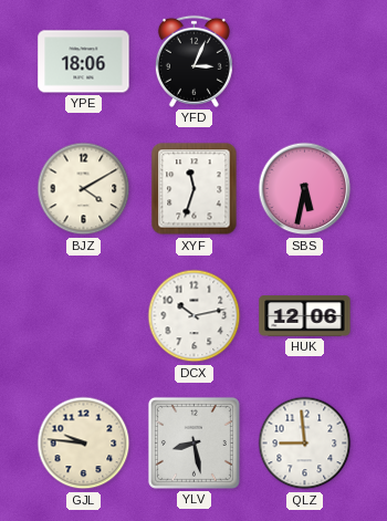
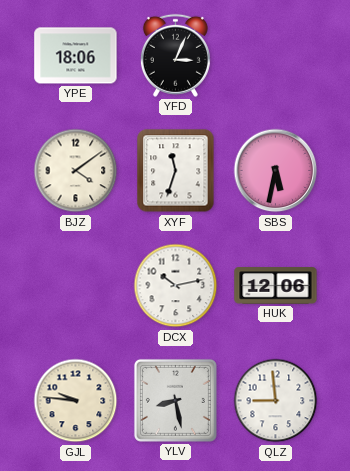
BJZ: 4:10 -> 4:09 (76, 171)
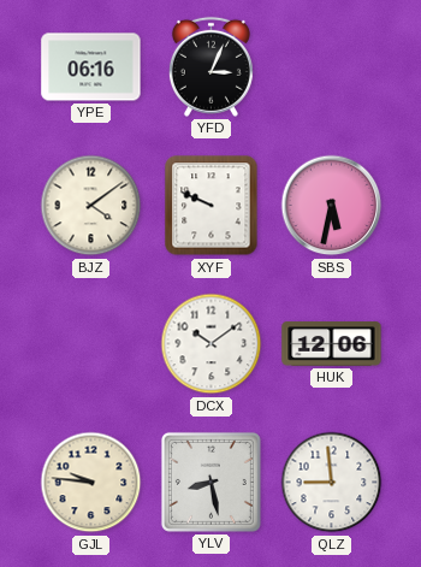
YPE: 18:06 -> 06:16 (91, 67)
XYF: 11:33 -> 9:49 (212, 206)
DCX: 10:13 -> 10:09 (212, 344)
